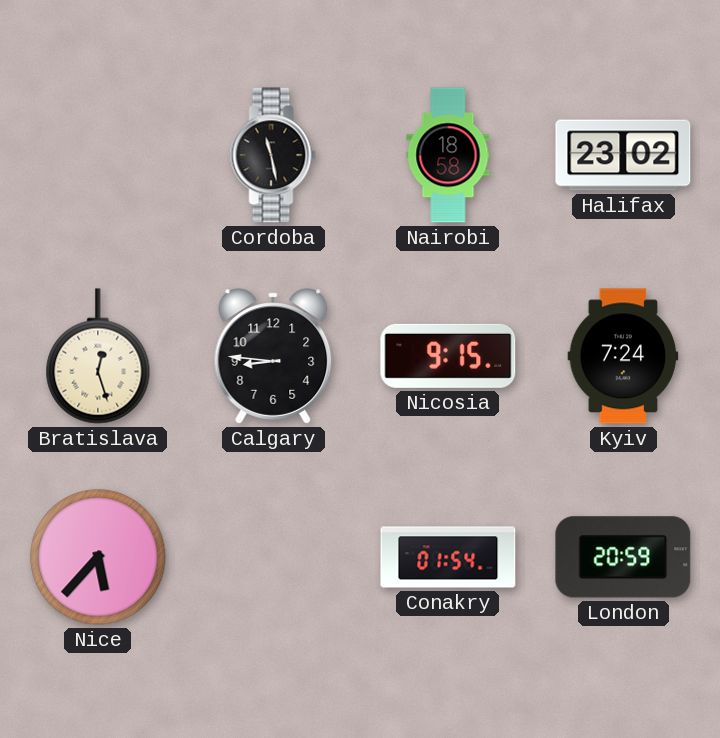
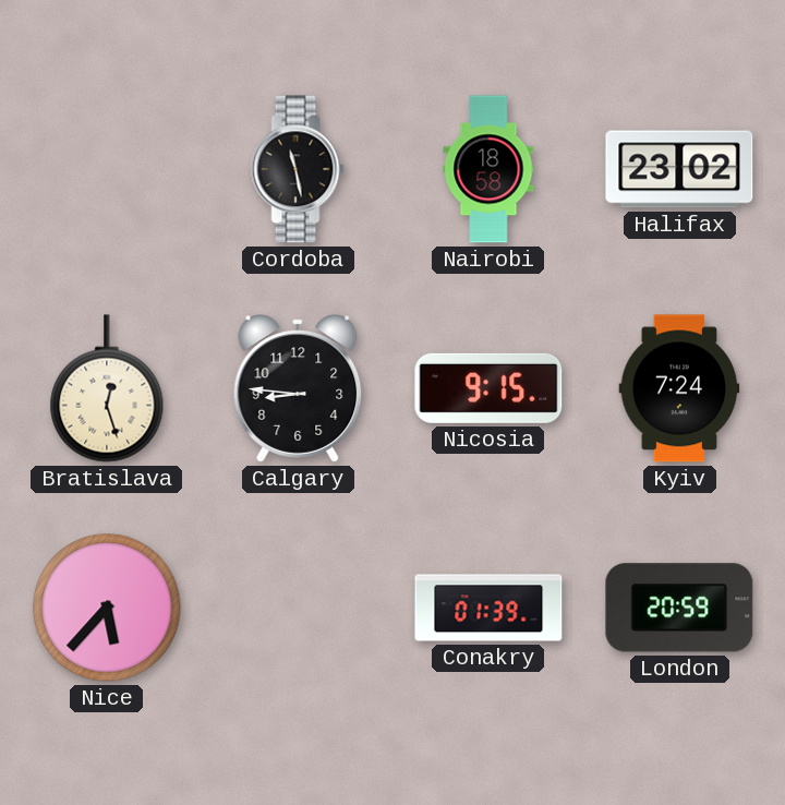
Conakry: 01:54 -> 01:39 (488, 608)
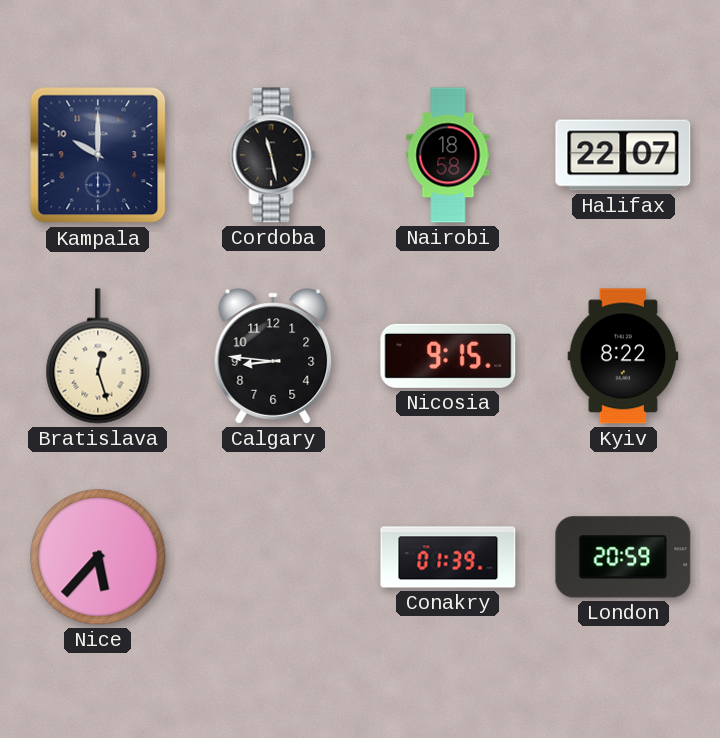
Kampala: none -> 10:00 (98, 155)
Halifax: 23:02 -> 22:07 (623, 155)
Kyiv: 7:24 -> 8:22 (623, 356)
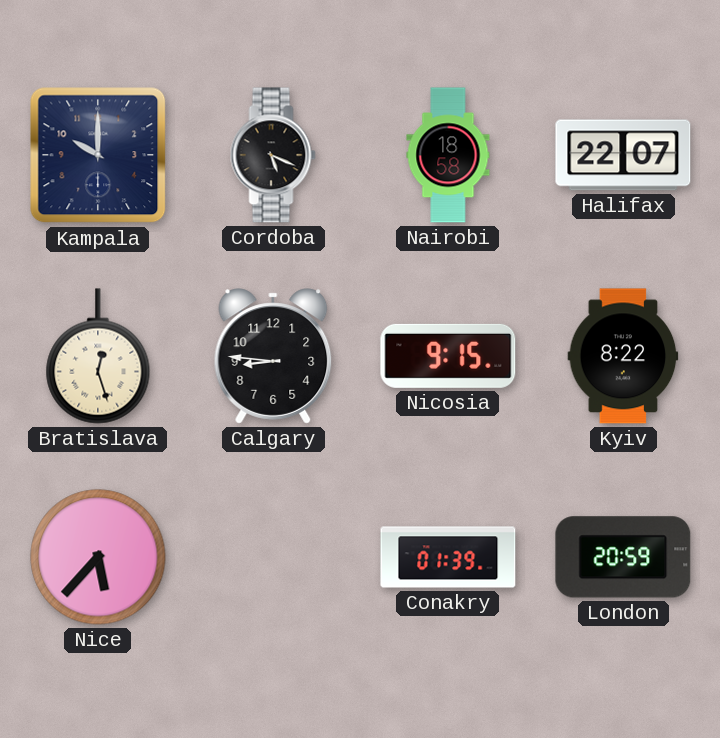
Cordoba: 11:28 -> 5:19 (273, 155)
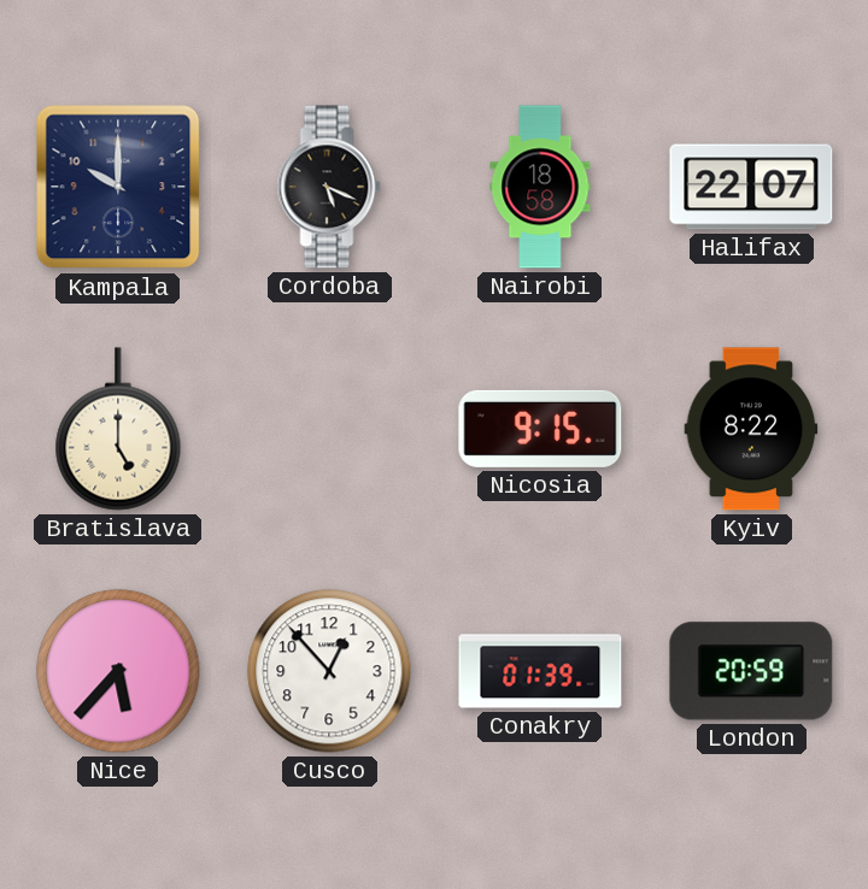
Bratislava: 12:27 -> 5:00 (118, 429)
Calgary: 8:46 -> none (273, 356)
Cusco: none -> 12:53 (329, 671)
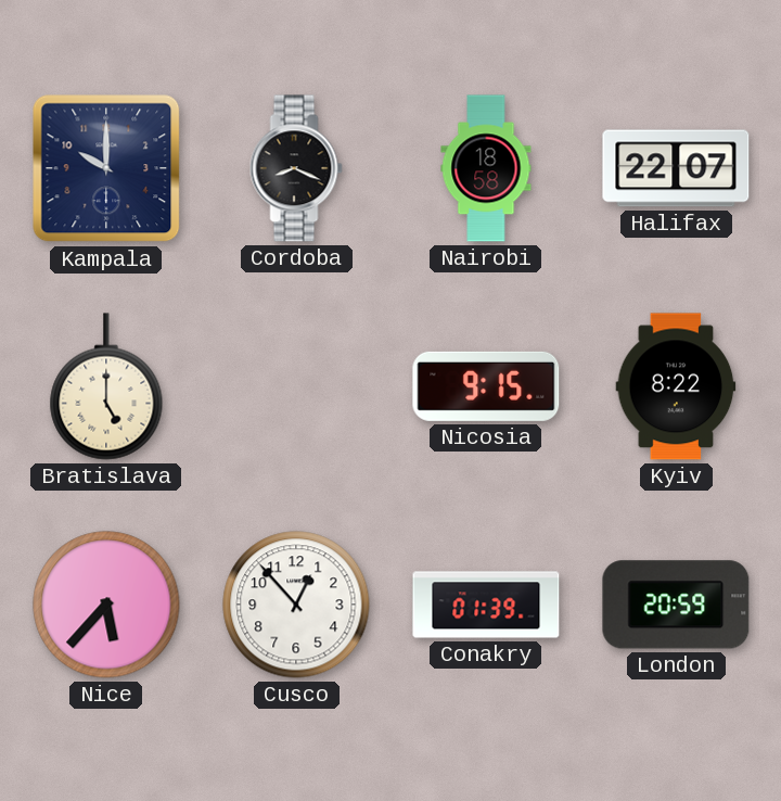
Cordoba: 5:19 -> 8:19 (296, 168)
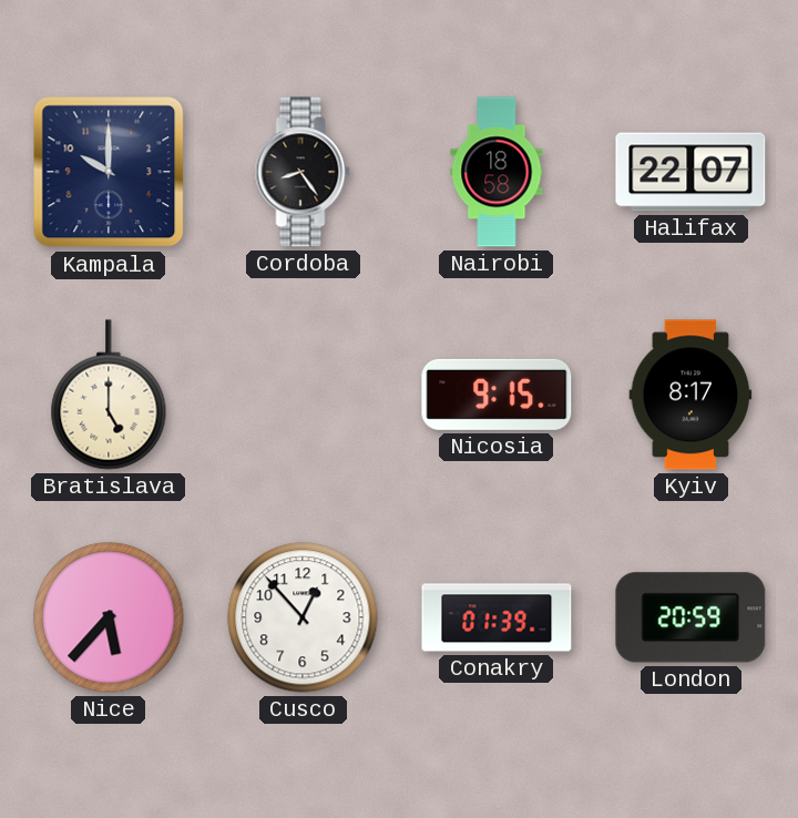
Cordoba: 8:19 -> 8:24 (303, 172)
Kyiv: 8:22 -> 8:17 (690, 395)
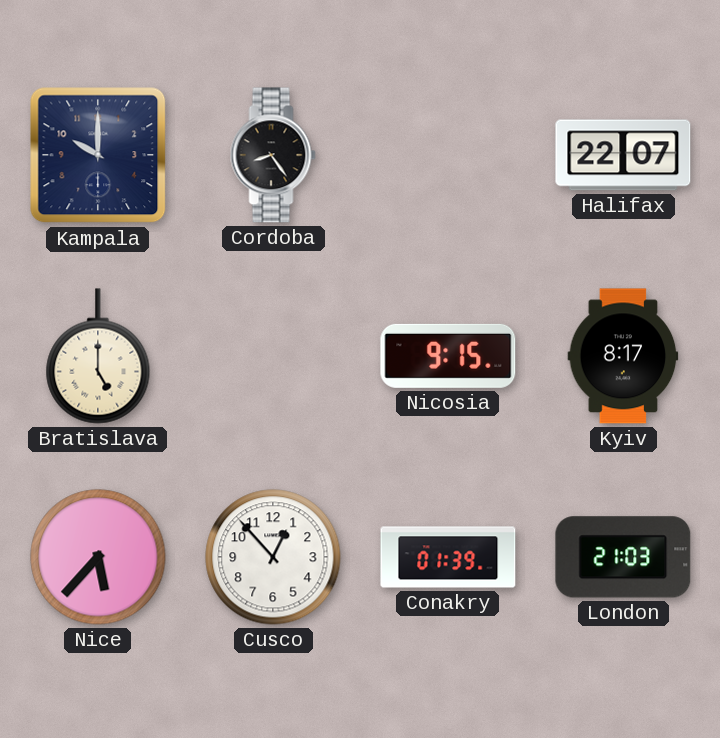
Nairobi: 18:58 -> none (497, 172)
London: 20:59 -> 21:03 (623, 557)
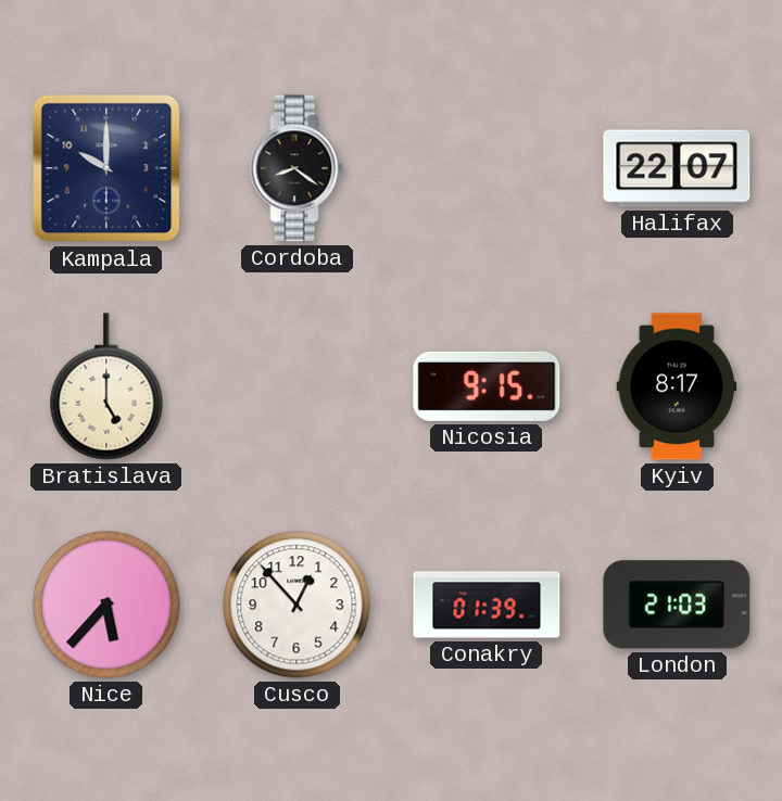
Cordoba: 8:24 -> 8:21 (297, 168)
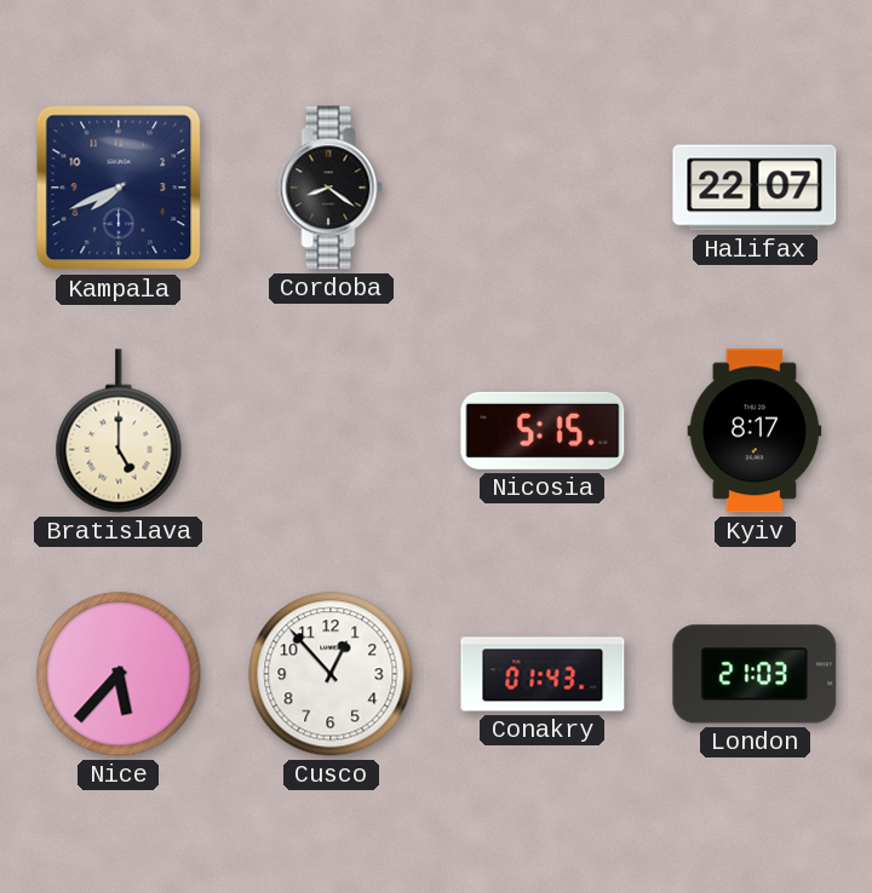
Kampala: 10:00 -> 7:41 (119, 188)
Nicosia: 9:15 -> 5:15 (543, 431)
Conakry: 01:39 -> 01:43 (543, 674)
